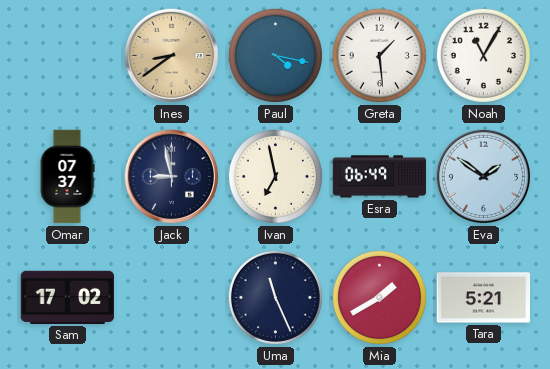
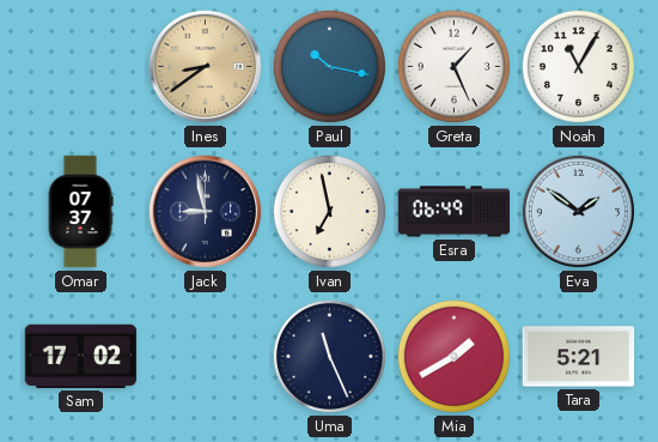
Paul: 4:17 -> 10:17 (329, 66)
Greta: 1:29 -> 1:26 (453, 66)
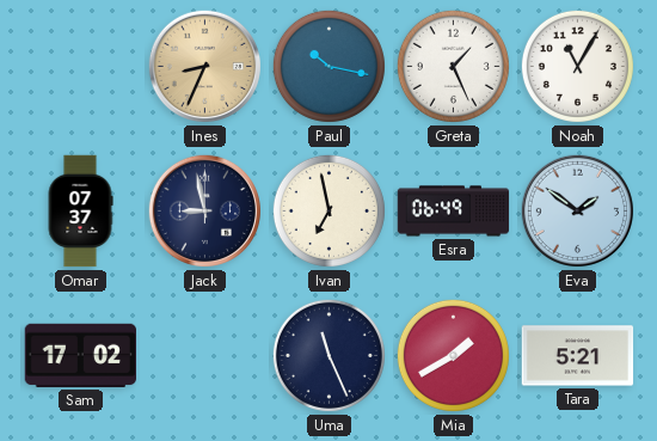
Ines: 8:39 -> 8:34 (204, 66)
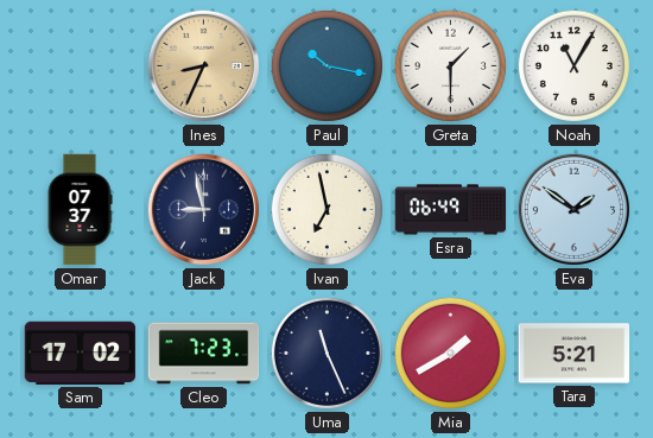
Greta: 1:26 -> 1:30 (450, 65)
Cleo: none -> 7:23 (204, 354)
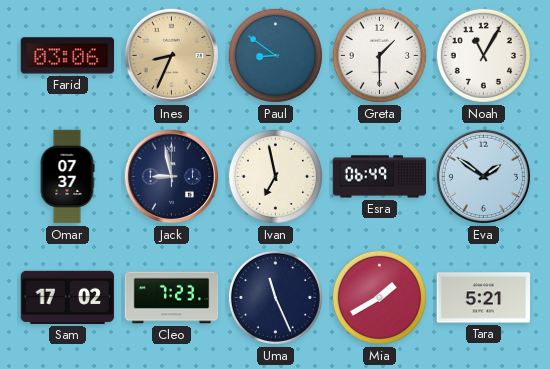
Farid: none -> 03:06 (68, 56)
Paul: 10:17 -> 8:51 (275, 55)
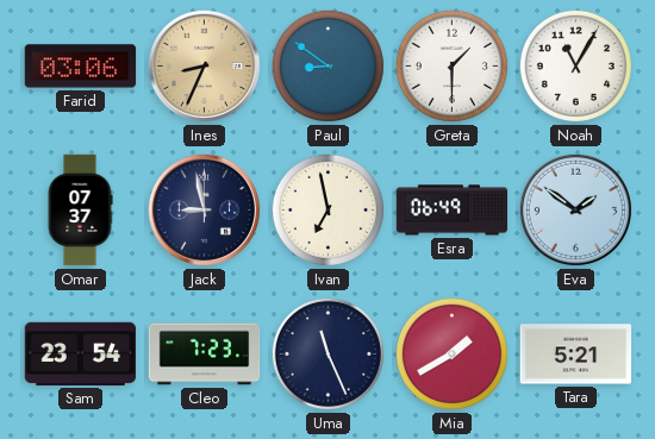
Sam: 17:02 -> 23:54 (81, 353)
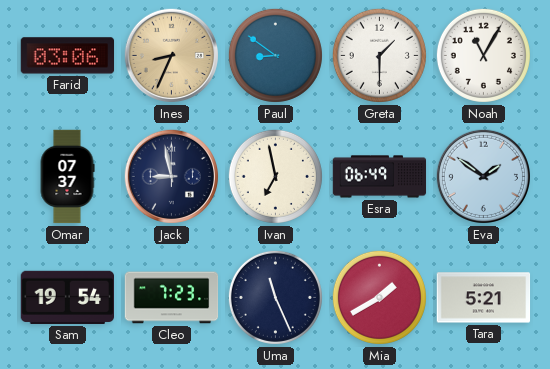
Sam: 23:54 -> 19:54 (68, 297)
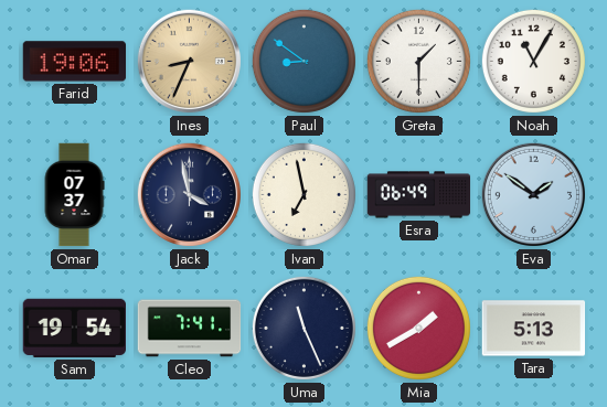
Farid: 03:06 -> 19:06 (75, 62)
Jack: 8:58 -> 3:58 (189, 194)
Cleo: 7:23 -> 7:41 (190, 329)
Tara: 5:21 -> 5:13 (534, 329)
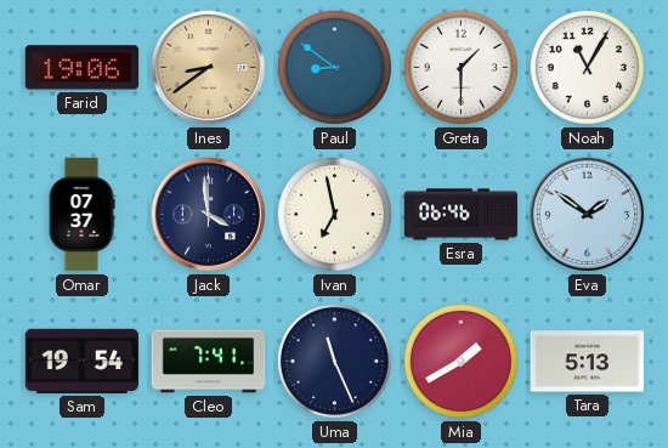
Ines: 8:34 -> 8:39 (208, 67)
Jack: 3:58 -> 3:59 (208, 214)
Esra: 06:49 -> 06:46 (462, 215)
